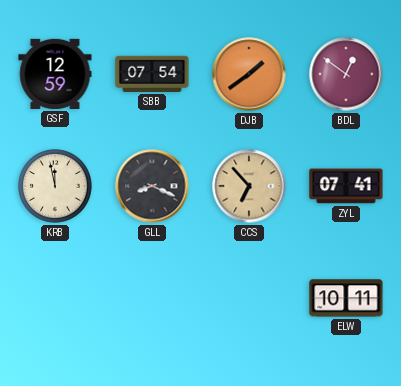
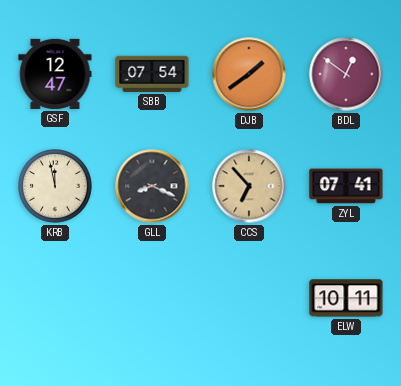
GSF: 12:59 -> 12:47 (55, 74)
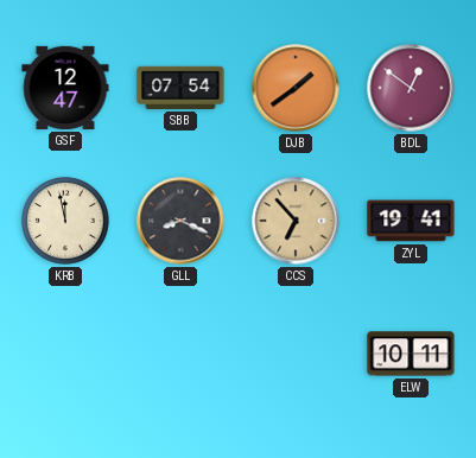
ZYL: 07:41 -> 19:41 (411, 221)
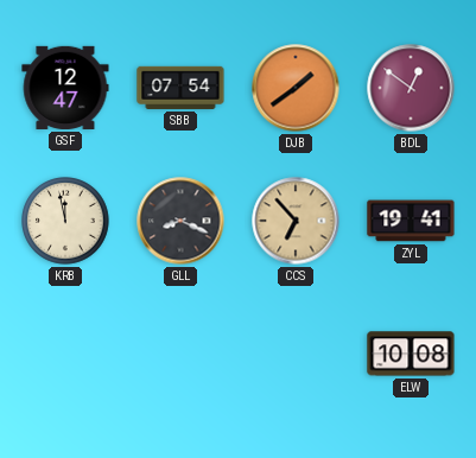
ELW: 10:11 -> 10:08 (411, 354)
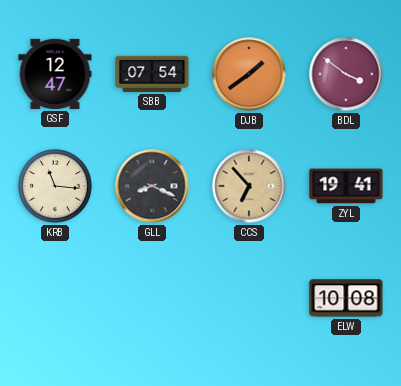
BDL: 12:51 -> 3:51 (346, 74)
KRB: 11:58 -> 11:16 (56, 187)
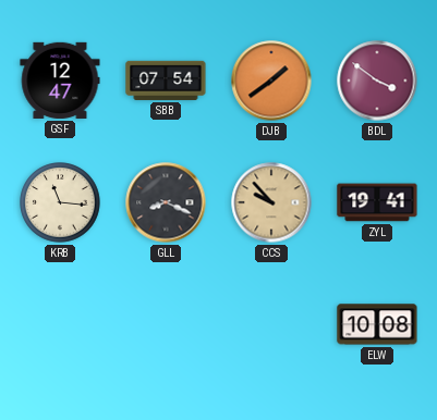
CCS: 6:53 -> 9:53 (271, 202)
